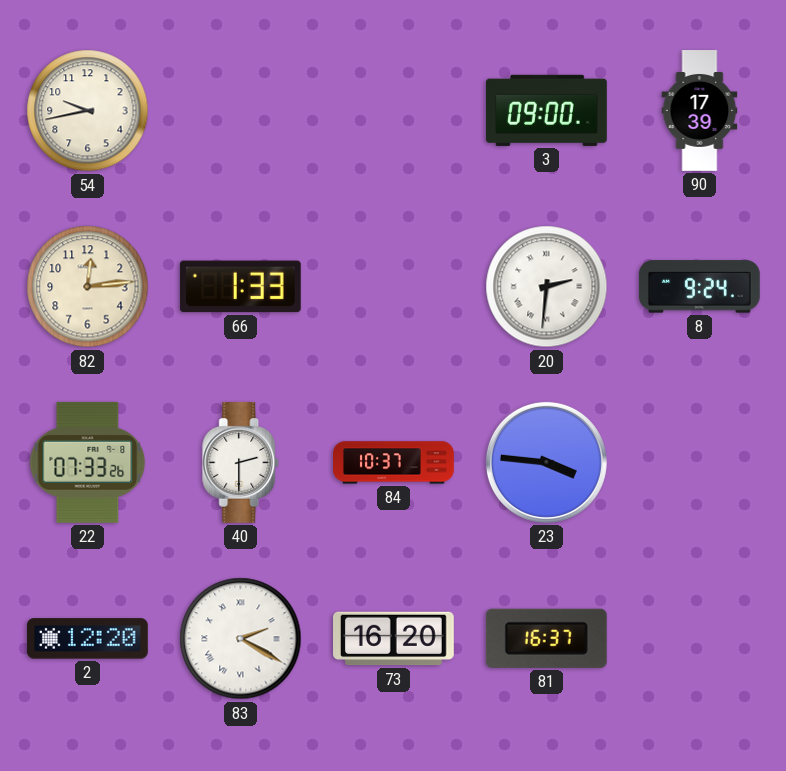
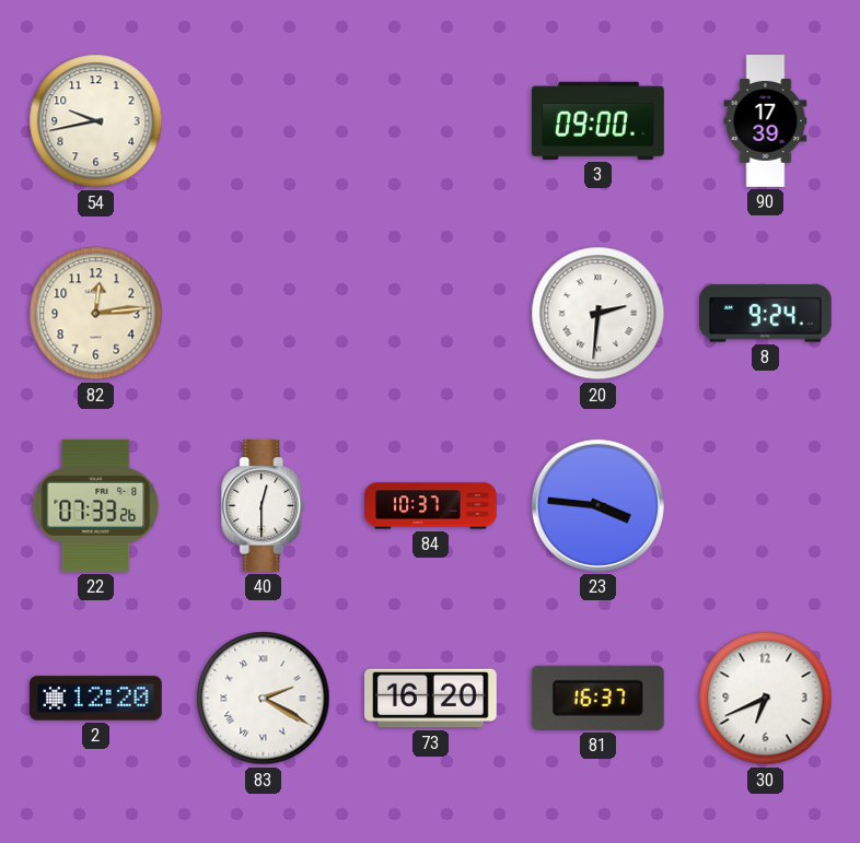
66: 1:33 -> none (240, 287)
40: 2:30 -> 12:30 (264, 506)
30: none -> 6:41 (766, 699)
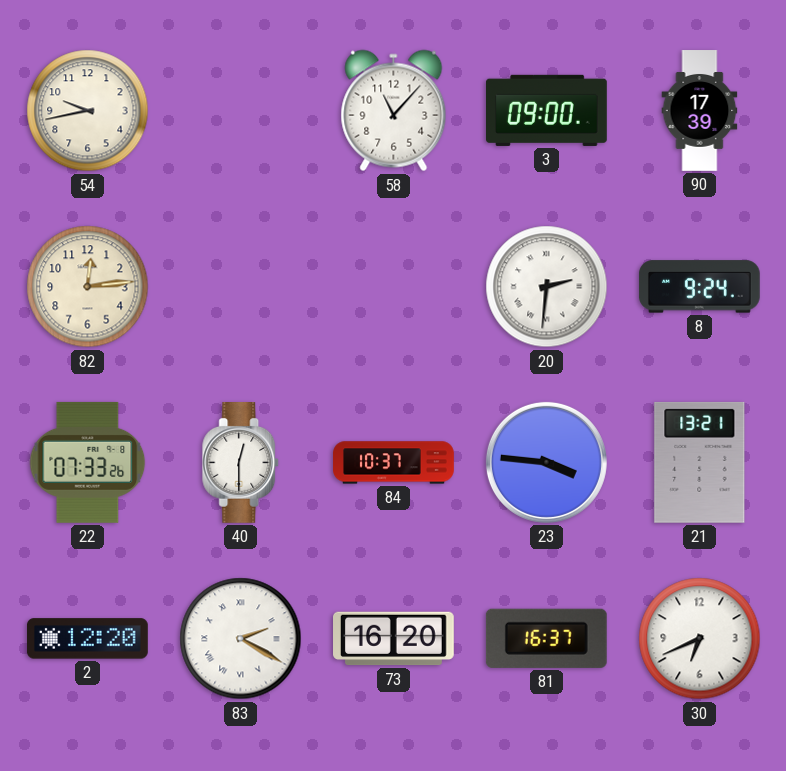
58: none -> 11:07 (394, 111)
21: none -> 13:21 (700, 462)
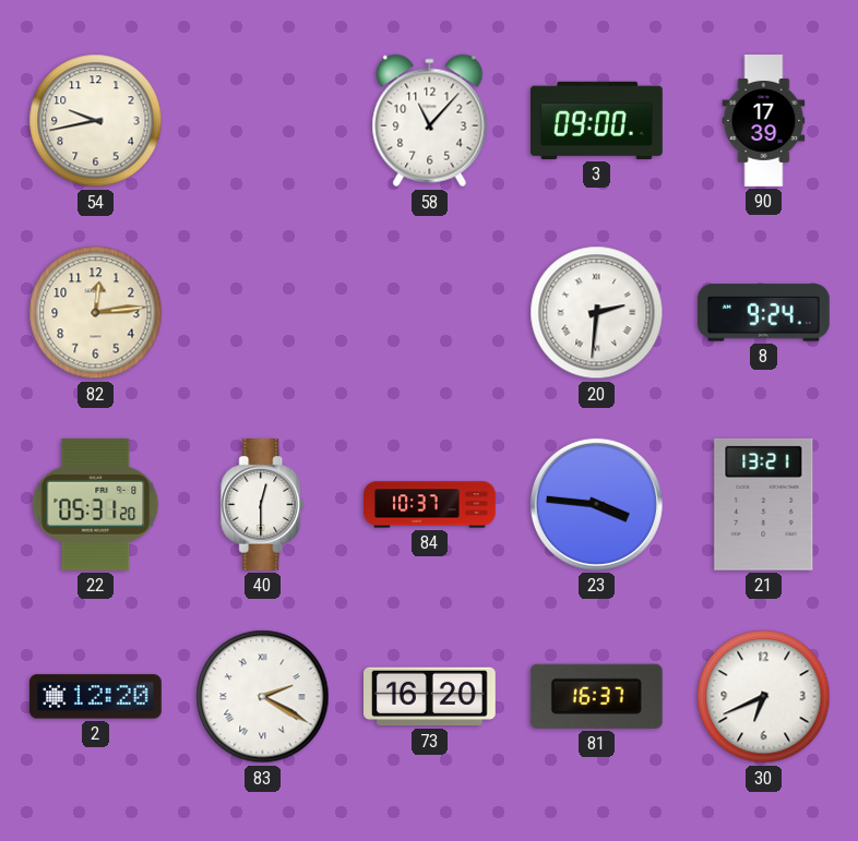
22: 07:33 -> 05:31 (96, 504)
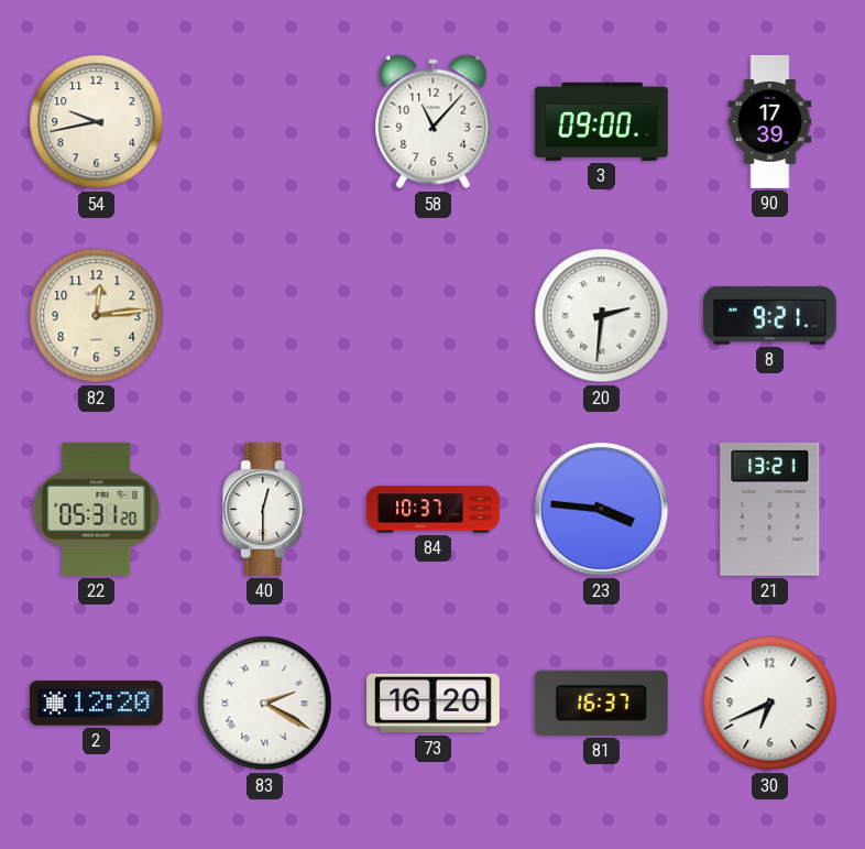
8: 9:24 -> 9:21 (769, 316)
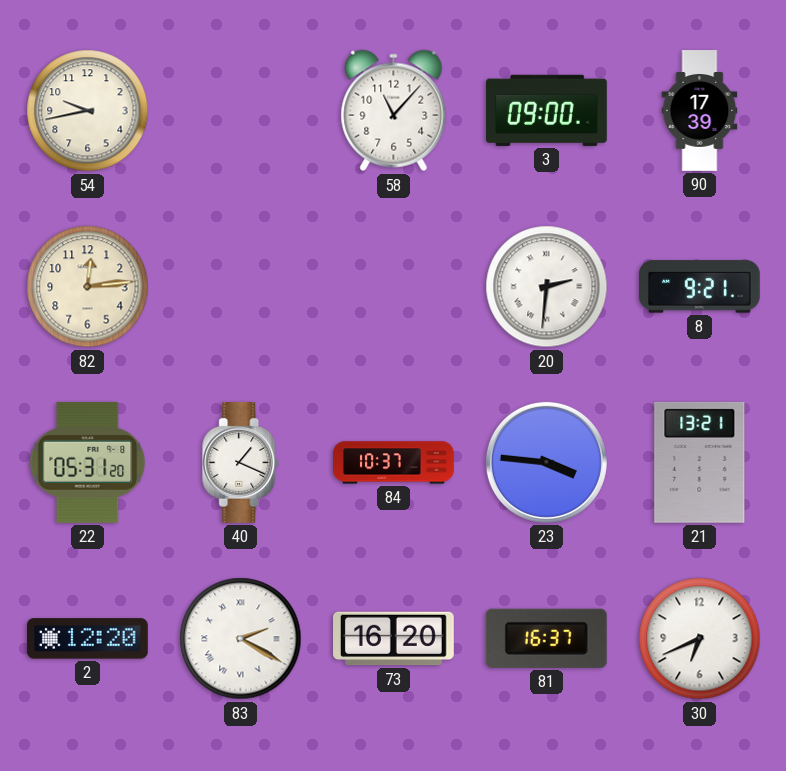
40: 12:30 -> 1:19 (241, 463)
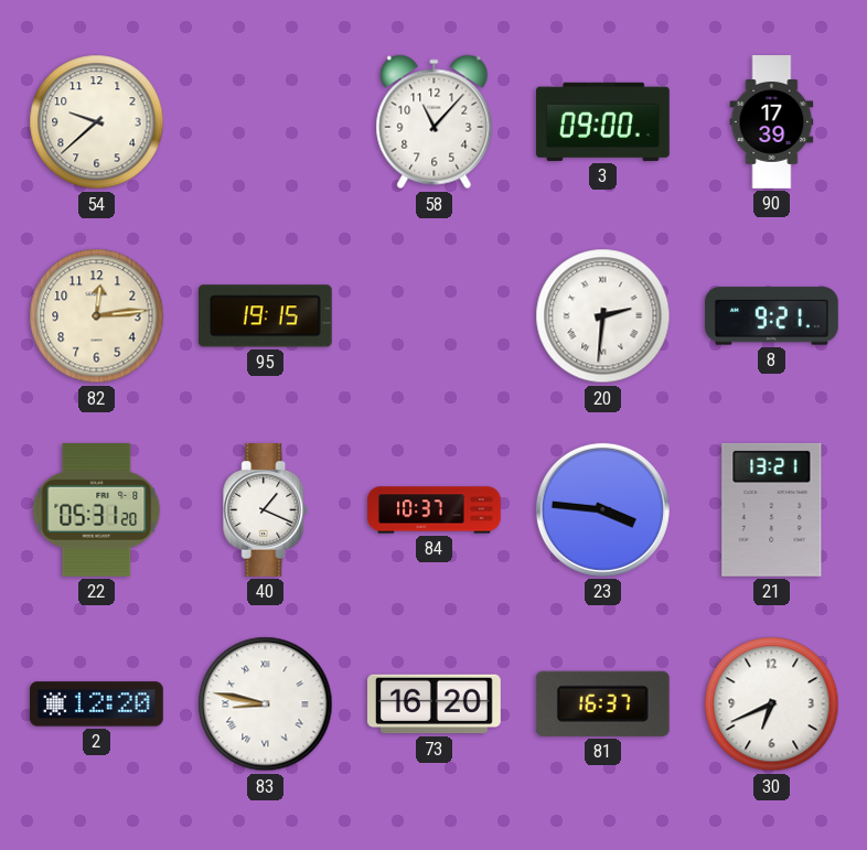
54: 9:43 -> 9:38 (97, 122)
95: none -> 19:15 (265, 316)
83: 2:20 -> 8:47 (266, 704)
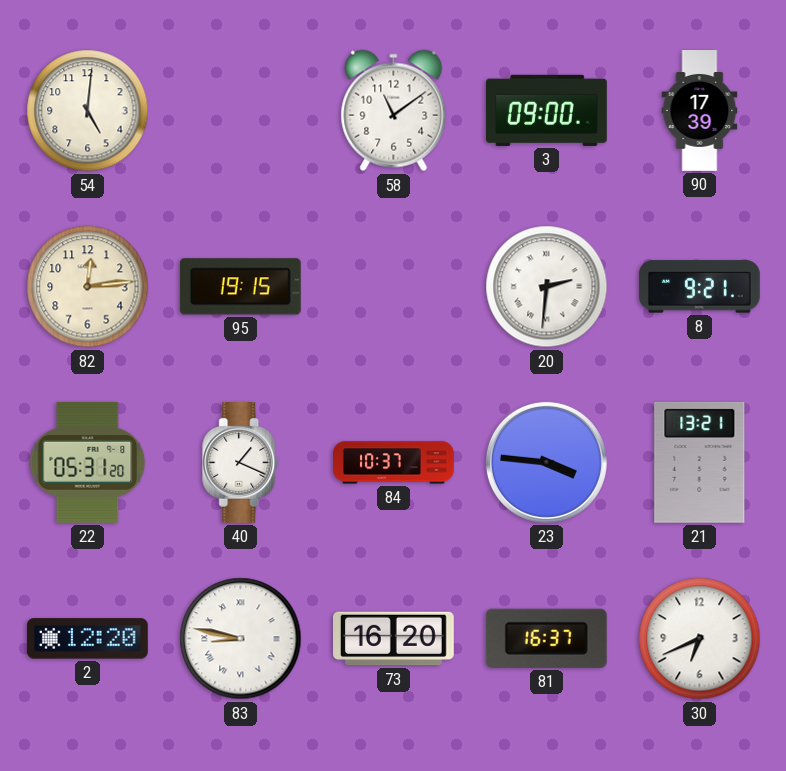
54: 9:38 -> 5:01 (88, 111)
58: 11:07 -> 11:09 (394, 111)
